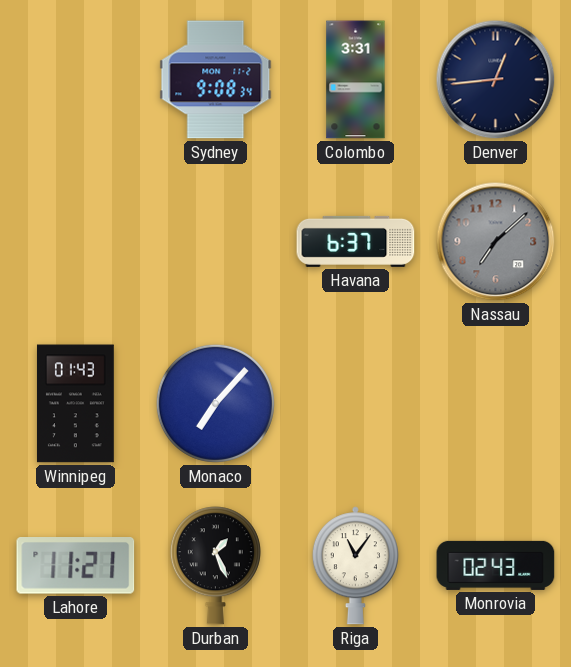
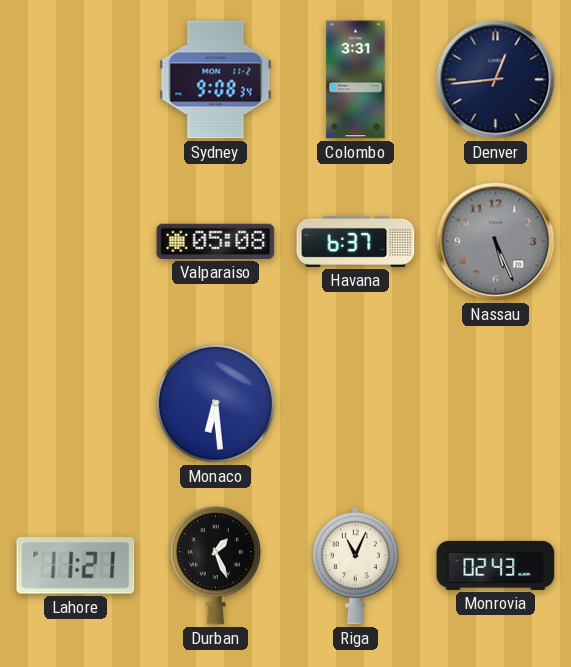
Valparaiso: none -> 05:08 (216, 241)
Nassau: 7:08 -> 5:26 (496, 242)
Winnipeg: 01:43 -> none (75, 404)
Monaco: 7:07 -> 6:29 (215, 403)
Riga: 11:06 -> 11:04 (355, 566)
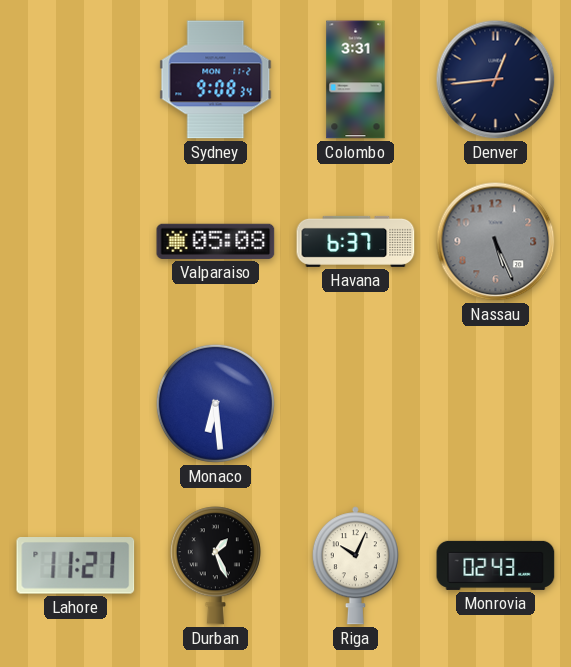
Riga: 11:04 -> 10:04 (355, 566)
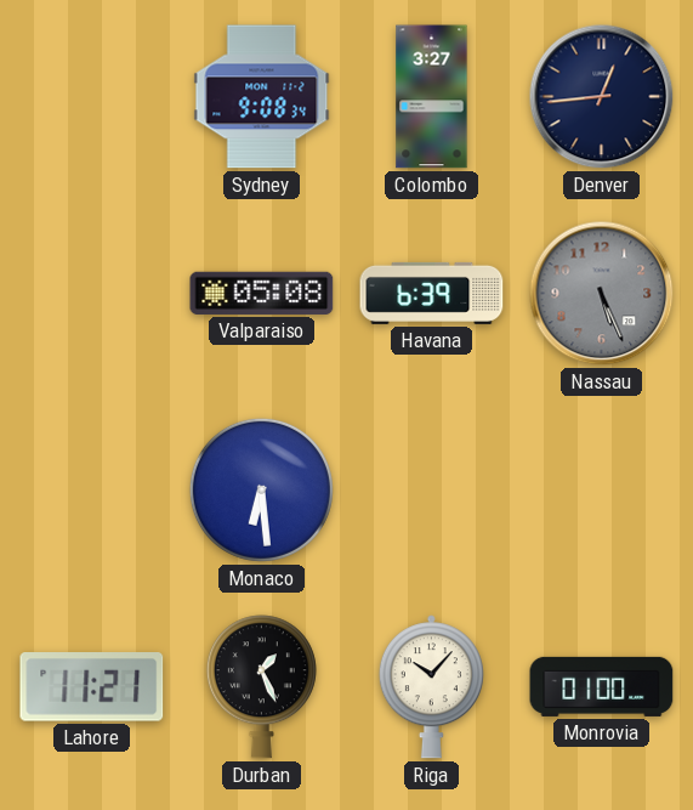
Colombo: 3:31 -> 3:27 (432, 97)
Havana: 6:37 -> 6:39 (432, 293)
Riga: 10:04 -> 10:07 (431, 687)
Monrovia: 02:43 -> 01:00 (602, 686)
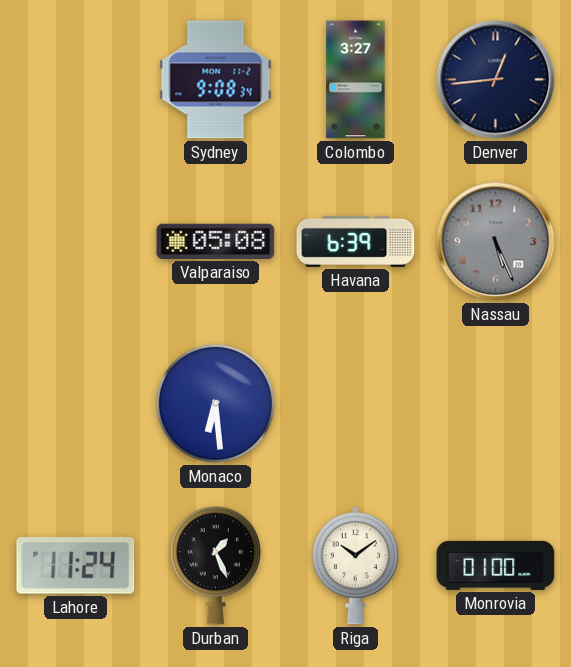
Lahore: 11:21 -> 11:24 (76, 566)
Riga: 10:07 -> 10:09 (355, 566)
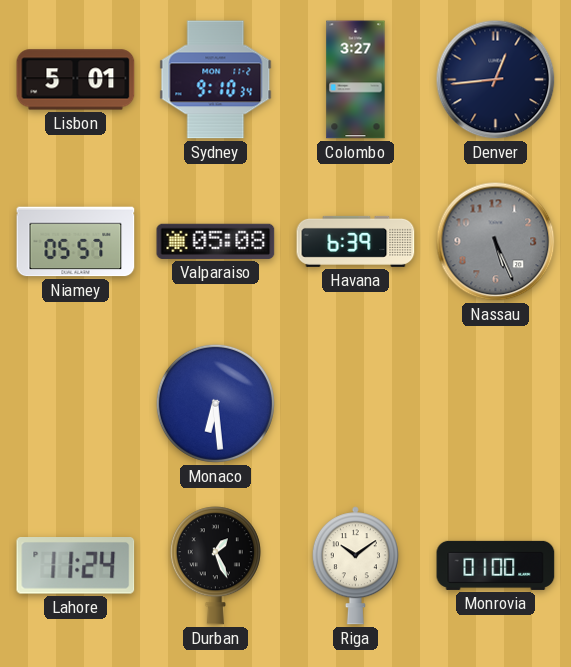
Lisbon: none -> 5:01 (76, 80)
Sydney: 9:08 -> 9:10 (216, 80)
Niamey: none -> 05:57 (76, 242)
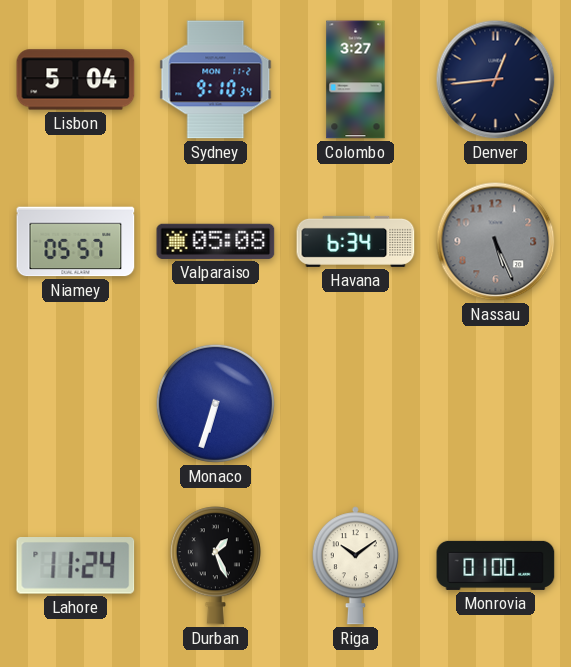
Lisbon: 5:01 -> 5:04 (76, 80)
Havana: 6:39 -> 6:34 (356, 241)
Monaco: 6:29 -> 6:33 (215, 403)
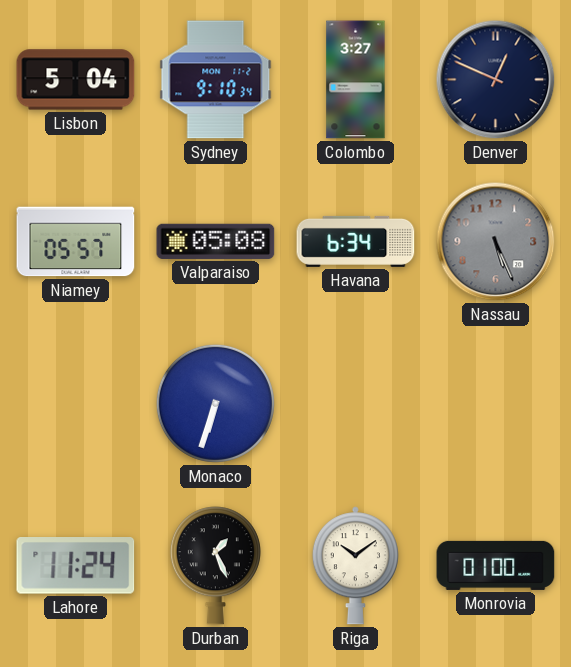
Denver: 12:44 -> 12:49 (496, 80)
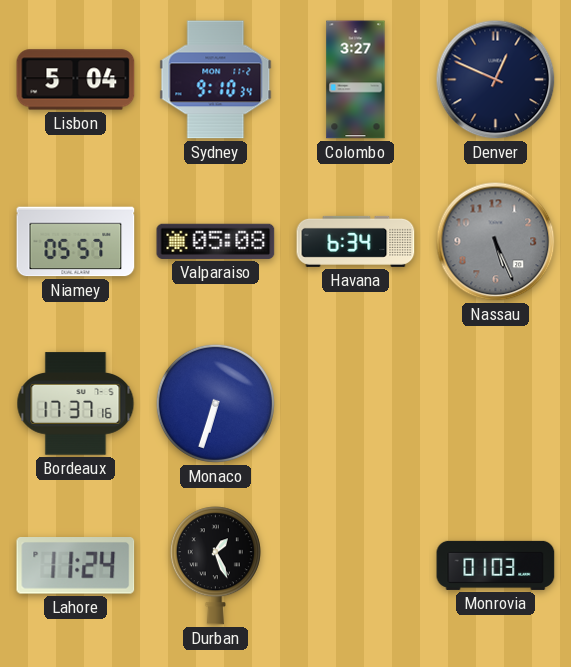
Bordeaux: none -> 17:37 (76, 404)
Riga: 10:09 -> none (355, 566)
Monrovia: 01:00 -> 01:03 (496, 565)
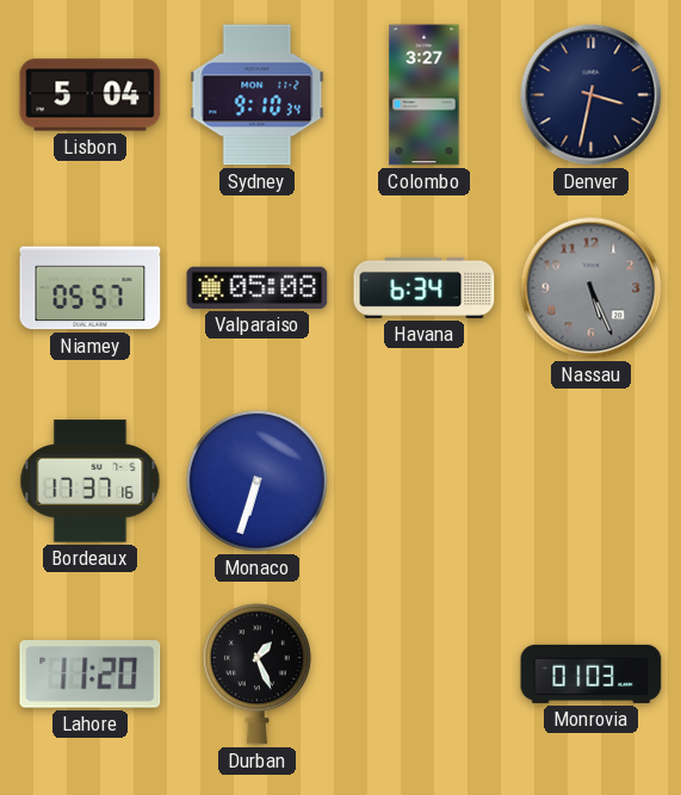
Denver: 12:49 -> 3:32 (592, 95)
Lahore: 11:24 -> 11:20 (91, 675)
